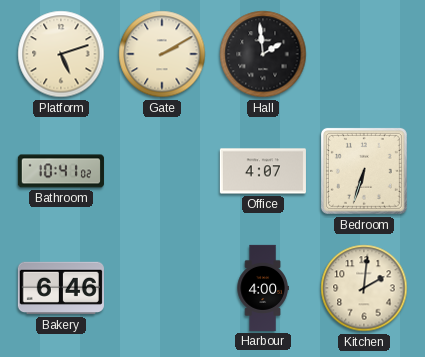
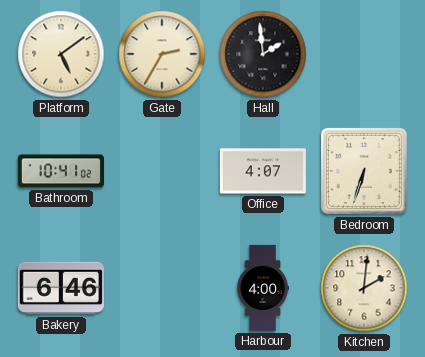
Platform: 5:12 -> 5:09 (61, 54)
Gate: 2:10 -> 2:35 (162, 54)
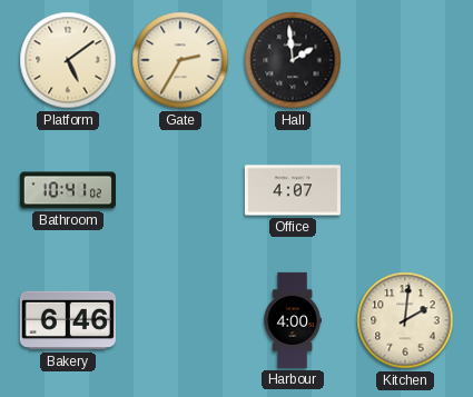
Bedroom: 6:33 -> none (364, 171)
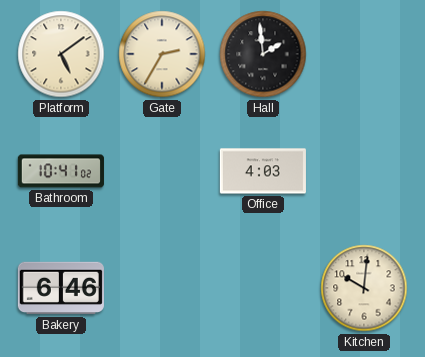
Office: 4:07 -> 4:03 (263, 171)
Harbour: 4:00 -> none (293, 320)
Kitchen: 2:01 -> 10:01 (364, 288)
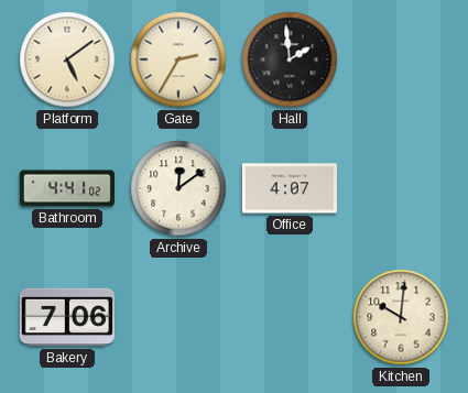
Bathroom: 10:41 -> 4:41 (67, 188)
Archive: none -> 12:09 (178, 188)
Office: 4:03 -> 4:07 (290, 188)
Bakery: 6:46 -> 7:06 (67, 317)
